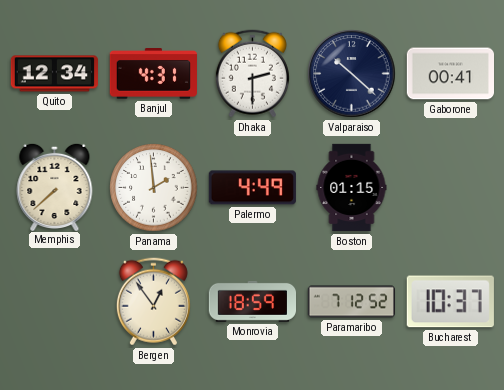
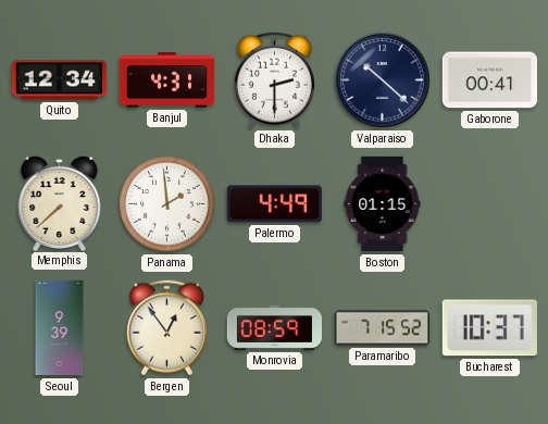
Seoul: none -> 9:39 (60, 328)
Monrovia: 18:59 -> 08:59 (274, 327)
Paramaribo: 7:12 -> 7:15 (382, 328)
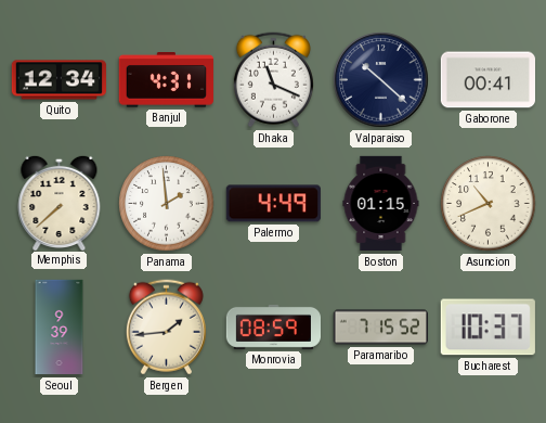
Dhaka: 2:30 -> 11:19 (273, 80)
Asuncion: none -> 10:41 (489, 204)
Bergen: 12:54 -> 1:44 (166, 328)
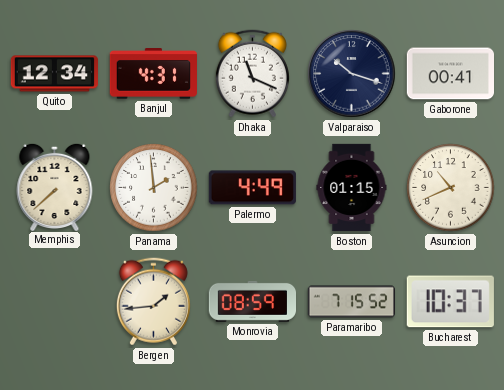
Valparaiso: 10:22 -> 10:18 (352, 74)
Seoul: 9:39 -> none (60, 328)
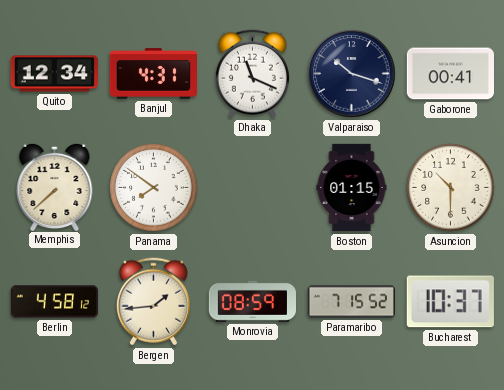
Panama: 1:59 -> 7:51 (154, 188)
Palermo: 4:49 -> none (252, 188)
Asuncion: 10:41 -> 10:30 (451, 188)
Berlin: none -> 4:58 (54, 302)
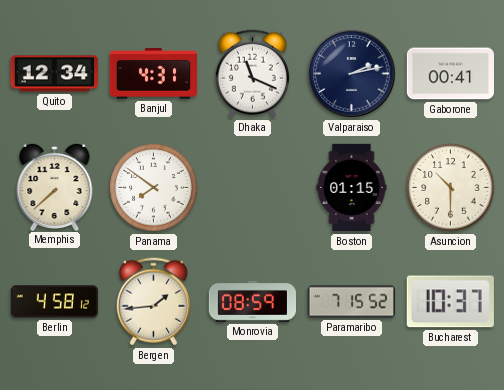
Valparaiso: 10:18 -> 2:13 (352, 74)
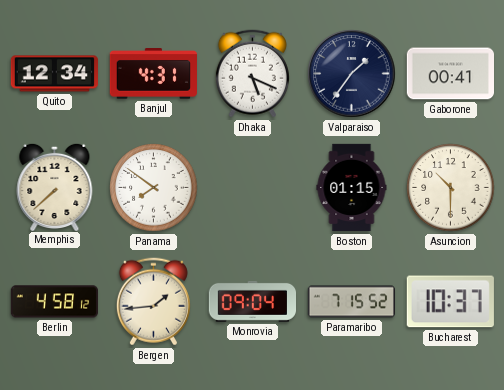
Dhaka: 11:19 -> 5:19 (252, 74)
Valparaiso: 2:13 -> 1:36 (352, 74)
Monrovia: 08:59 -> 09:04 (252, 301)
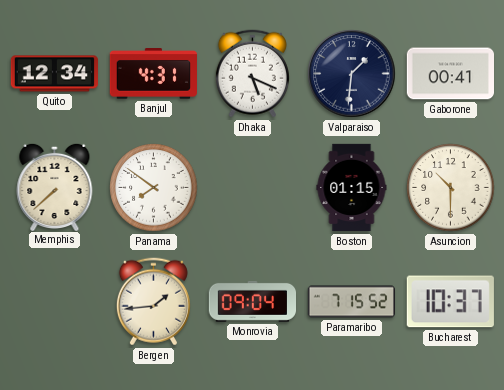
Valparaiso: 1:36 -> 1:31 (352, 74)
Berlin: 4:58 -> none (54, 302)
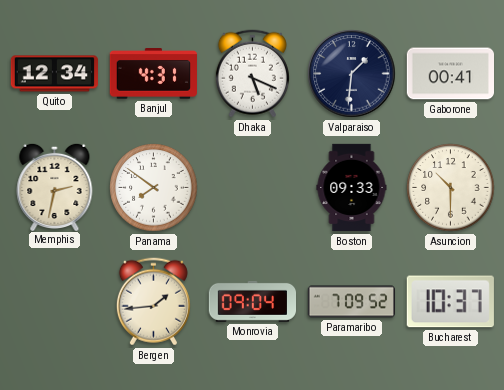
Memphis: 7:38 -> 2:32 (55, 186)
Boston: 01:15 -> 09:33 (352, 188)
Paramaribo: 7:15 -> 7:09 (351, 302)
